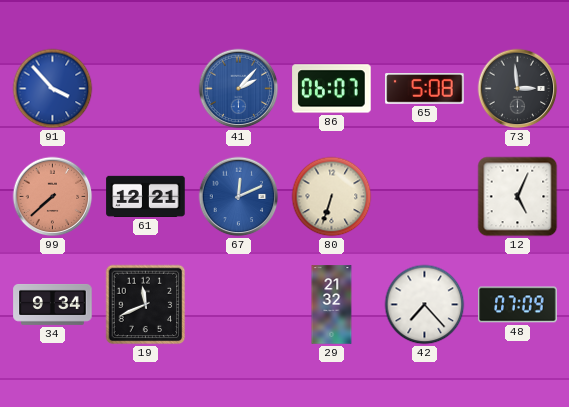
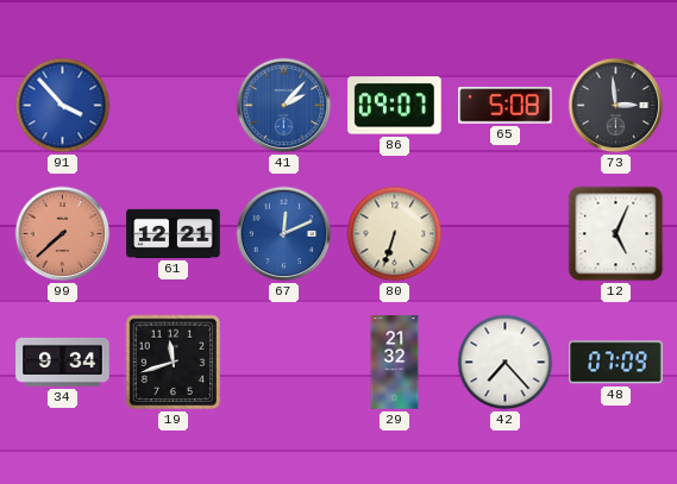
86: 06:07 -> 09:07 (395, 106)
19: 11:41 -> 11:42 (174, 363)
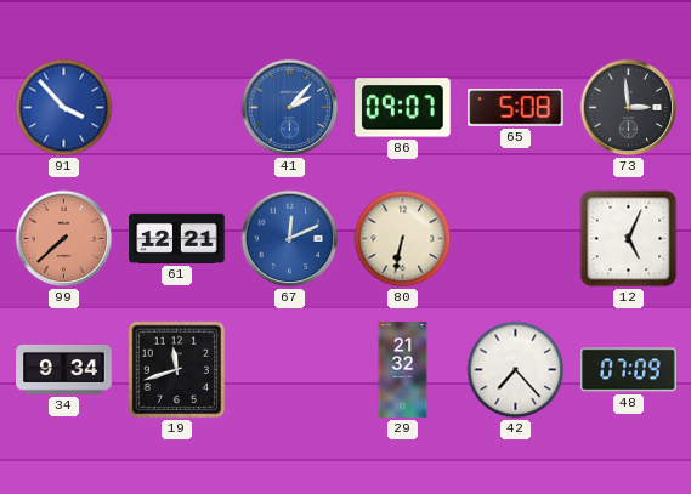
80: 6:33 -> 6:32 (403, 239)
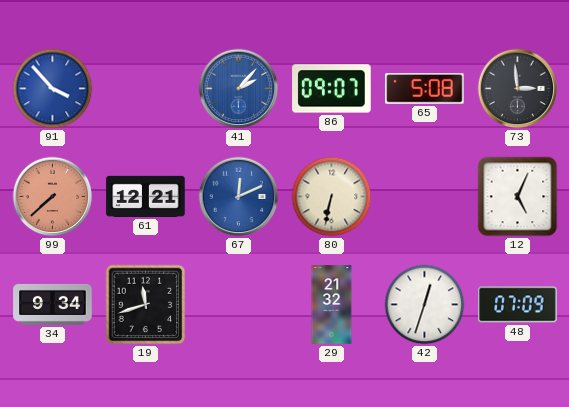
42: 7:23 -> 12:33 (425, 305)
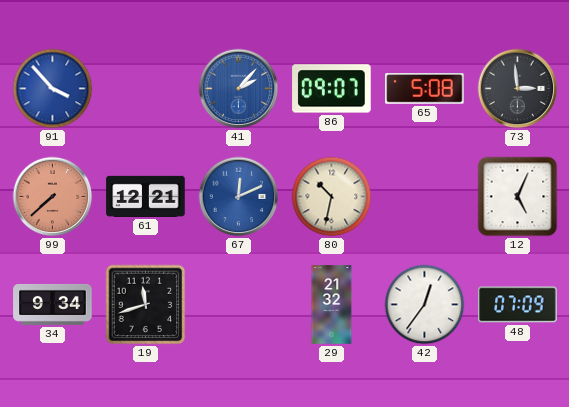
80: 6:32 -> 10:32 (332, 197)
42: 12:33 -> 12:36 (425, 305)
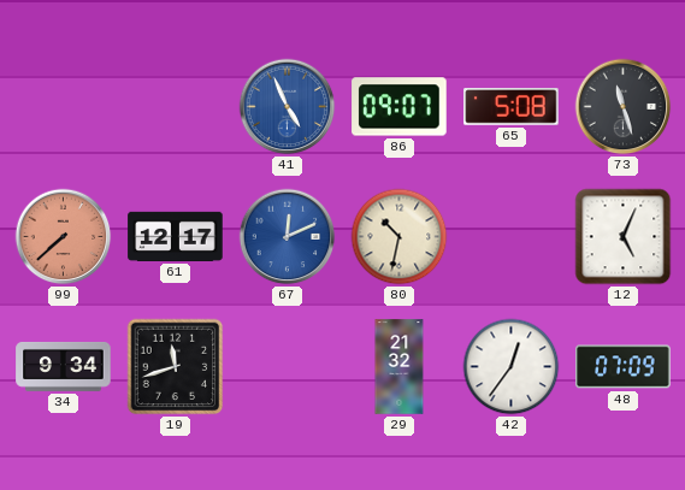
91: 3:53 -> none (53, 89)
41: 2:07 -> 4:56 (288, 107)
73: 2:59 -> 11:27 (624, 107)
61: 12:21 -> 12:17 (176, 236)
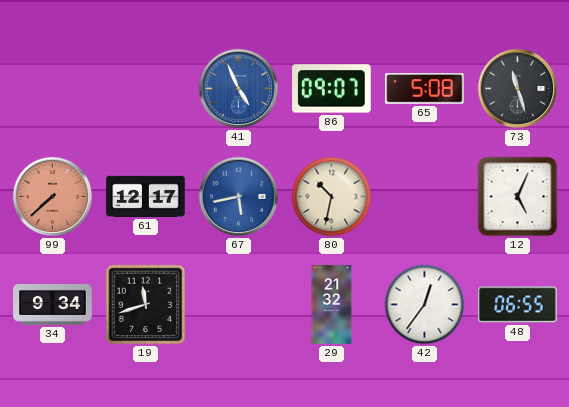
67: 12:11 -> 5:43 (239, 197)
48: 07:09 -> 06:55 (518, 305)
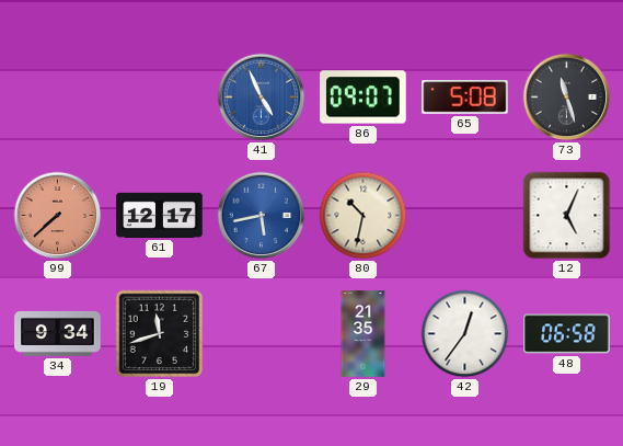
29: 21:32 -> 21:35 (364, 334)
48: 06:55 -> 06:58 (567, 334)
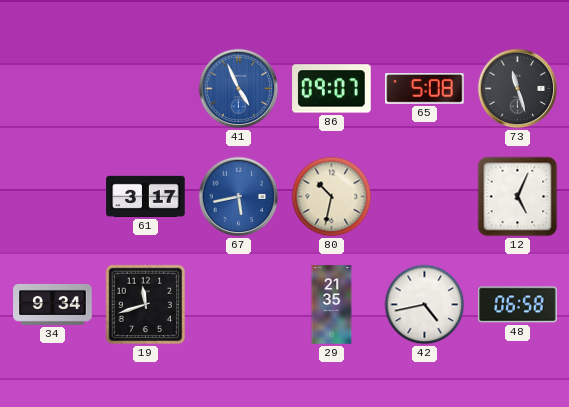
99: 7:38 -> none (58, 216)
61: 12:17 -> 3:17 (146, 196)
42: 12:36 -> 4:43 (425, 305)
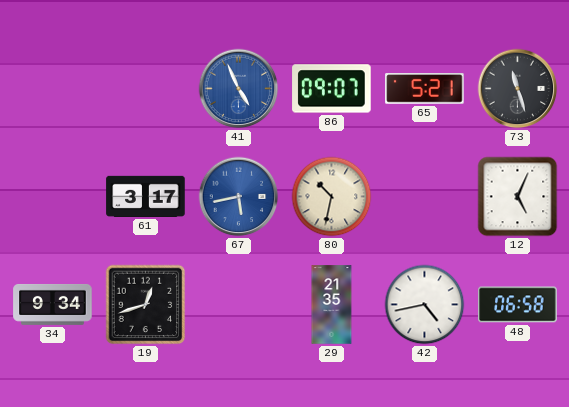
65: 5:08 -> 5:21 (425, 89)
19: 11:42 -> 12:42 (146, 305)
